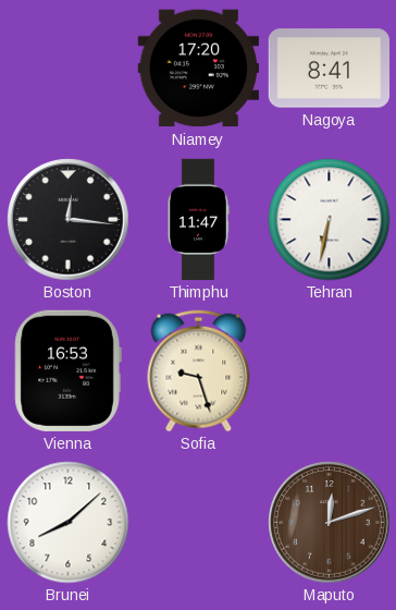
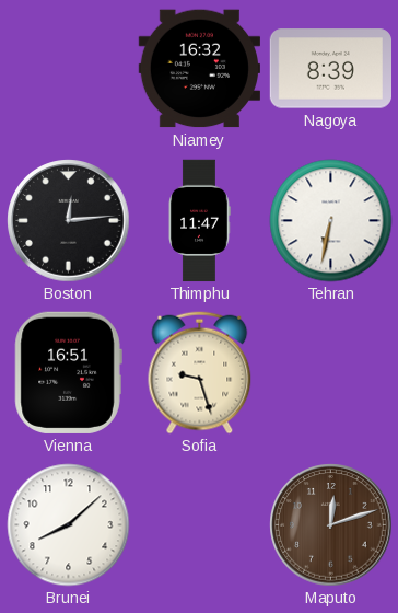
Niamey: 17:20 -> 16:32 (199, 69)
Nagoya: 8:41 -> 8:39 (330, 69)
Boston: 12:16 -> 12:14 (69, 221)
Vienna: 16:53 -> 16:51 (68, 372)
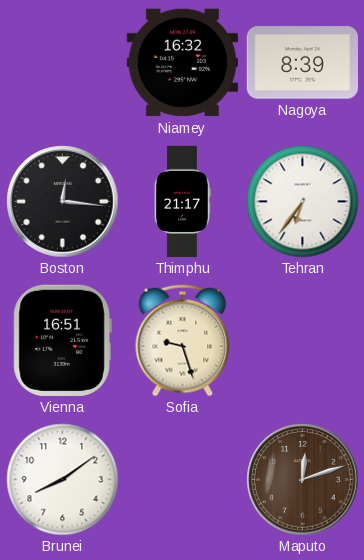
Boston: 12:14 -> 12:16 (63, 202)
Thimphu: 11:47 -> 21:17 (182, 202)
Tehran: 6:32 -> 6:36 (303, 202)
Brunei: 8:08 -> 8:09 (63, 480)
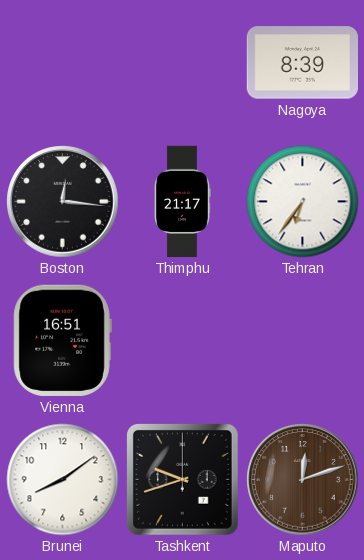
Niamey: 16:32 -> none (182, 63)
Sofia: 9:27 -> none (183, 341)
Tashkent: none -> 9:42 (182, 479)
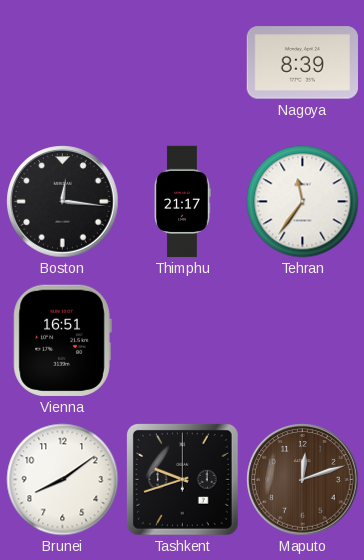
Tehran: 6:36 -> 11:36 (303, 202)
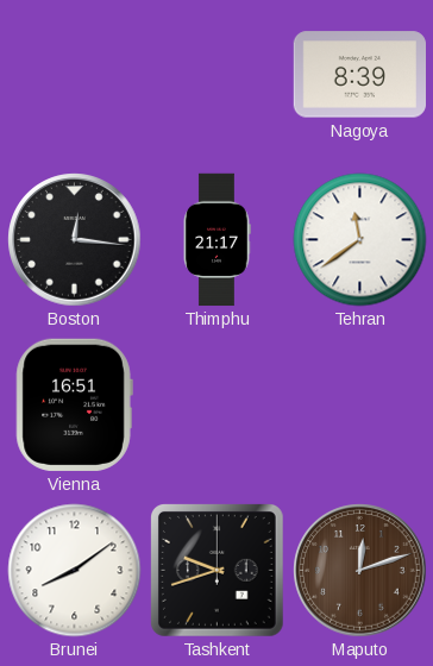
Tehran: 11:36 -> 11:39 (360, 240)
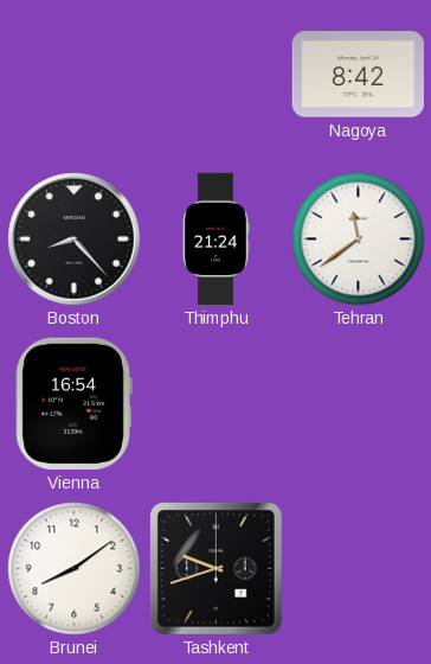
Nagoya: 8:39 -> 8:42 (358, 75)
Boston: 12:16 -> 8:23 (75, 240)
Thimphu: 21:17 -> 21:24 (215, 240)
Vienna: 16:51 -> 16:54 (73, 403)
Maputo: 12:12 -> none (360, 571)
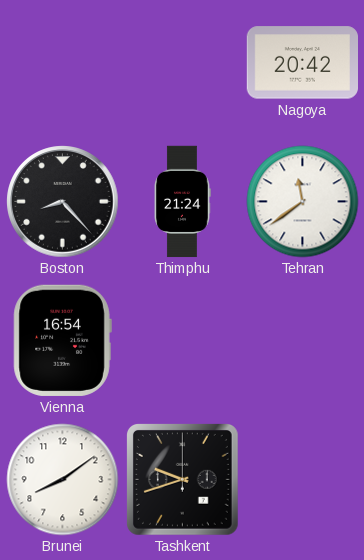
Nagoya: 8:42 -> 20:42 (302, 63)
